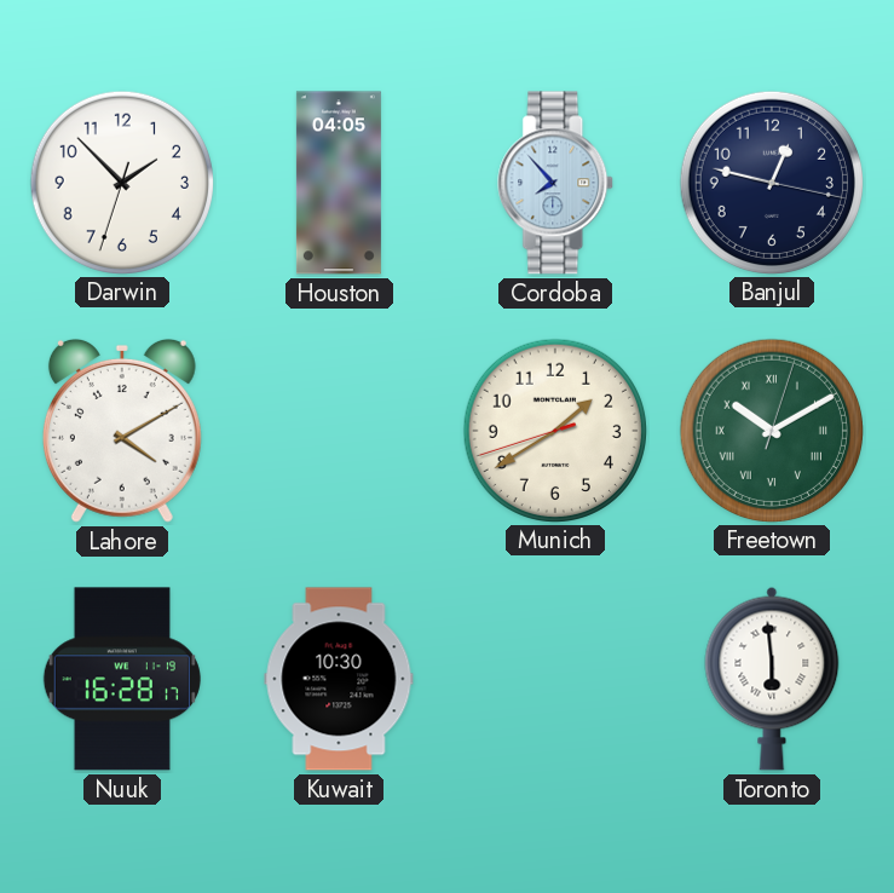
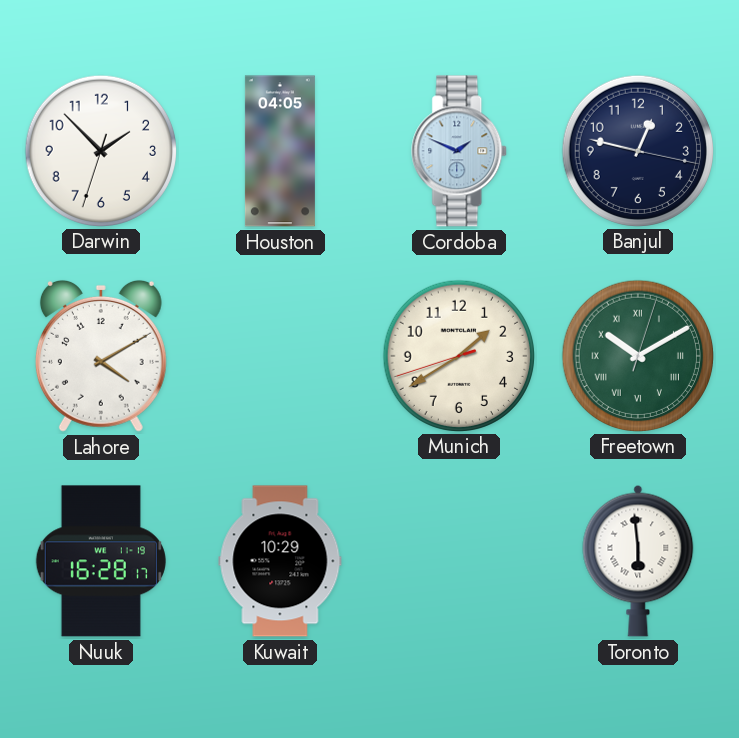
Cordoba: 7:53 -> 1:49 (460, 151)
Kuwait: 10:30 -> 10:29 (280, 561)
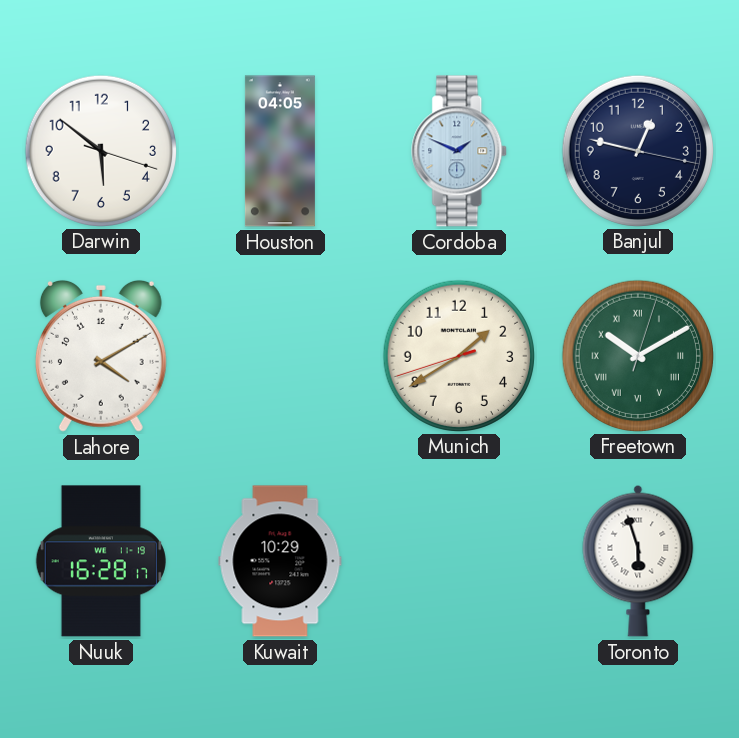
Darwin: 1:52 -> 5:51 (100, 150)
Toronto: 5:59 -> 5:57 (638, 561)
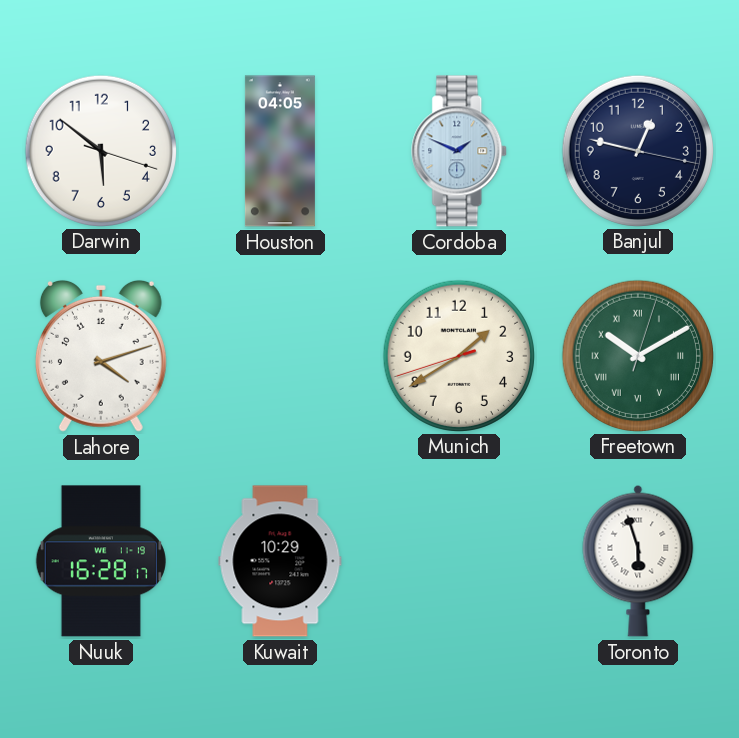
Lahore: 4:10 -> 4:12 (101, 356)
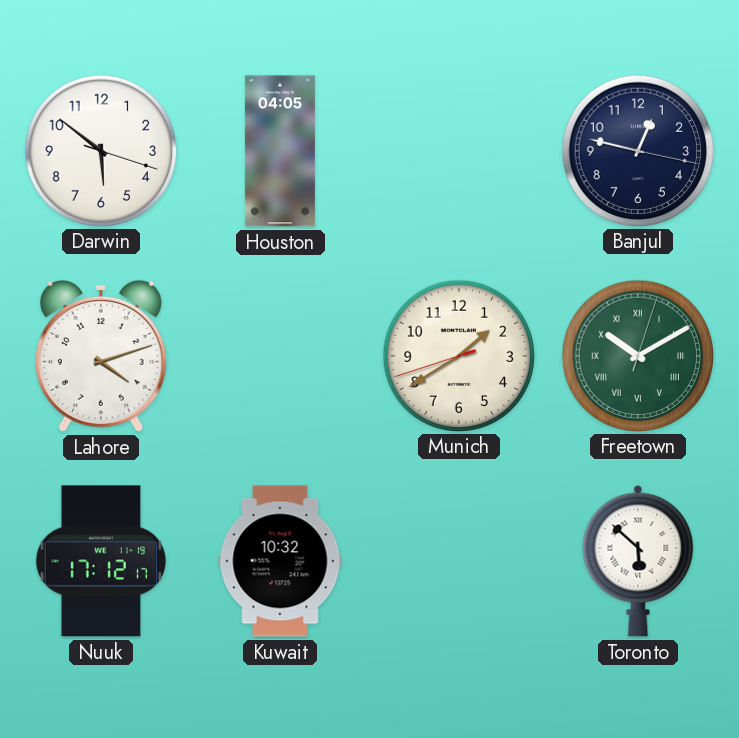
Cordoba: 1:49 -> none (460, 151)
Nuuk: 16:28 -> 17:12 (101, 561)
Kuwait: 10:29 -> 10:32 (280, 561)
Toronto: 5:57 -> 5:52 (638, 561)
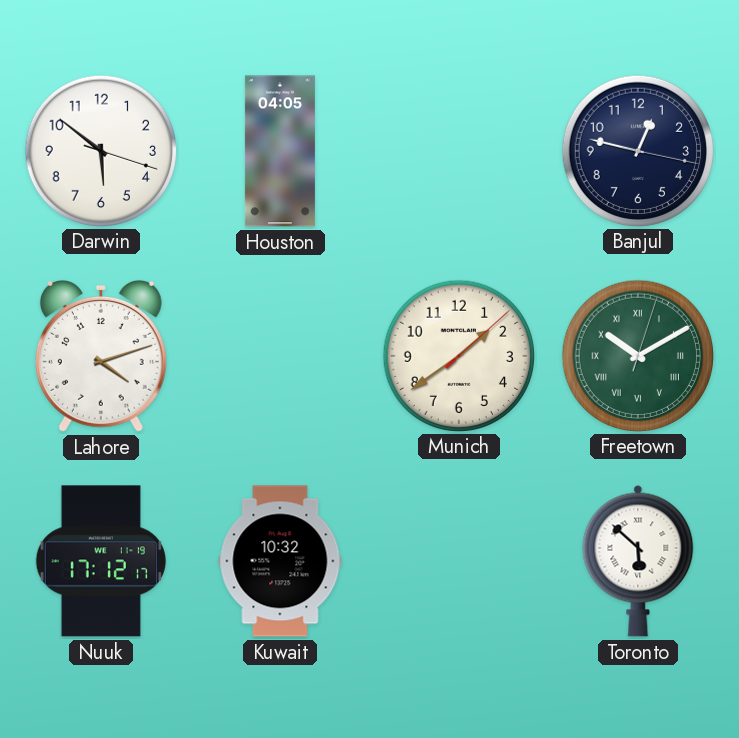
Munich: 1:39:42 -> 1:39:08 (458, 355)
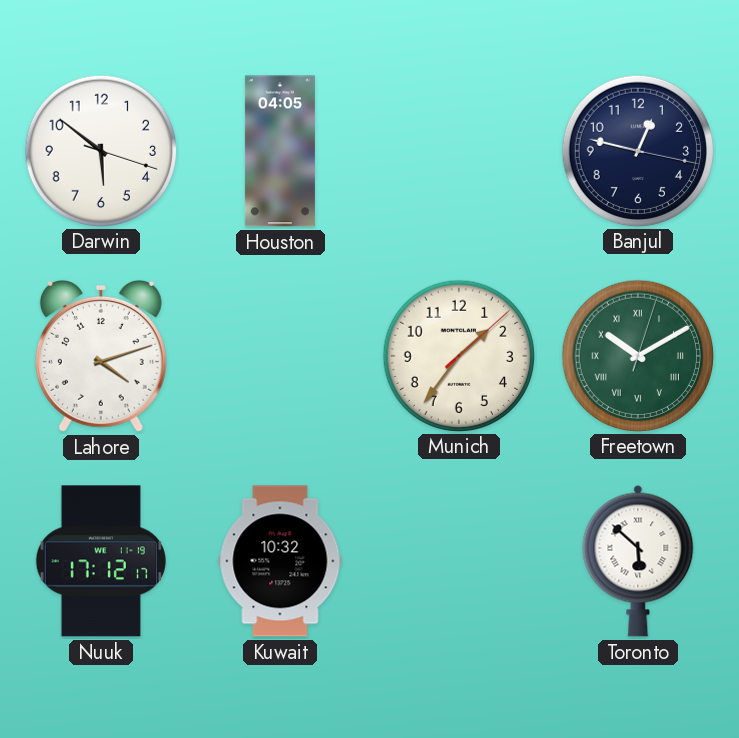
Munich: 1:39 -> 1:36 (458, 355)
